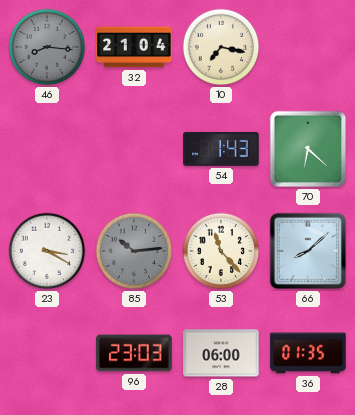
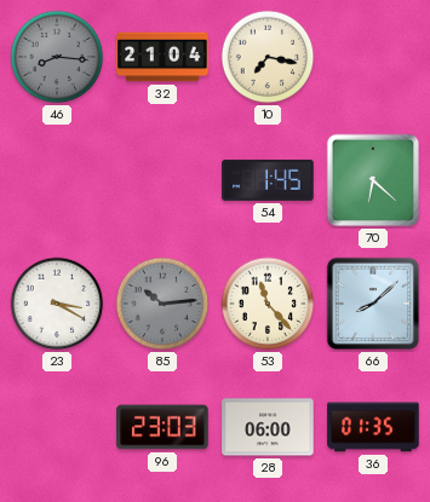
54: 1:43 -> 1:45 (268, 180)
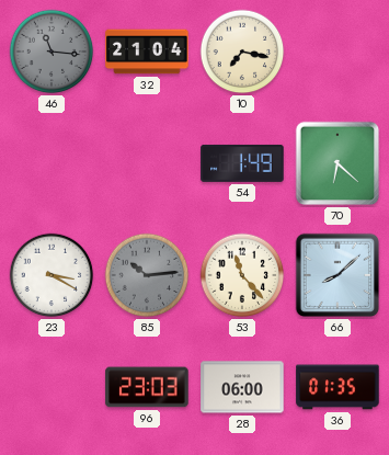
46: 8:16 -> 11:16 (52, 52)
54: 1:45 -> 1:49 (242, 163)
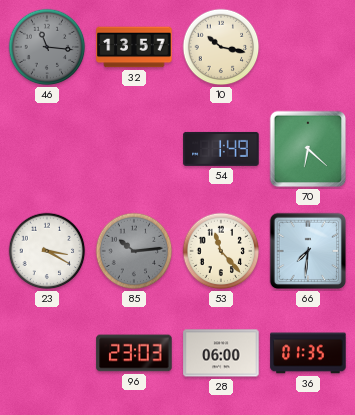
32: 21:04 -> 13:57 (134, 47)
10: 7:17 -> 10:17 (221, 47)
66: 8:08 -> 7:31 (308, 251)
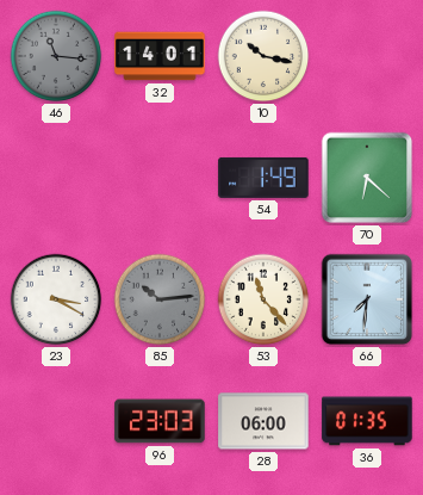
32: 13:57 -> 14:01 (160, 56)
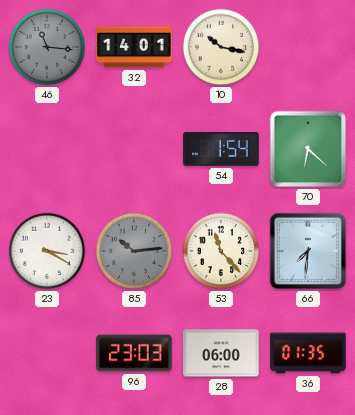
54: 1:49 -> 1:54 (221, 149)
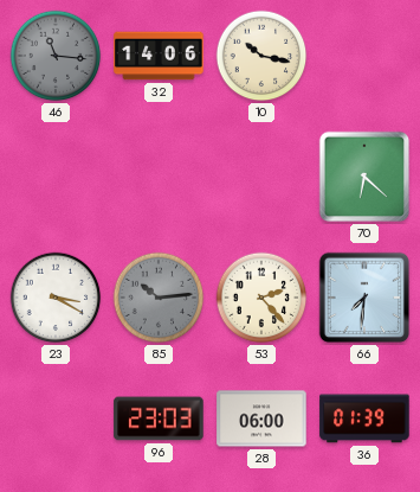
32: 14:01 -> 14:06 (159, 56)
54: 1:54 -> none (221, 149)
53: 11:23 -> 2:23 (261, 298)
36: 01:35 -> 01:39 (364, 418)
